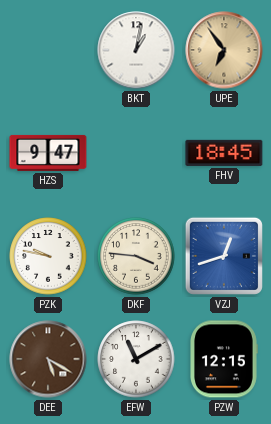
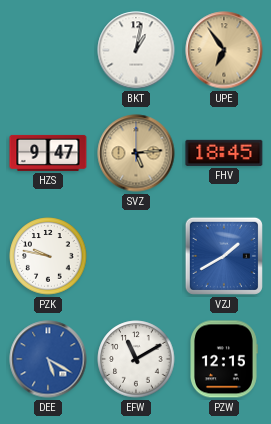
SVZ: none -> 5:14 (136, 153)
DKF: 3:46 -> none (136, 256)
VZJ: 12:42 -> 1:40 (224, 256)
DEE dial: brown -> blue (48, 359)
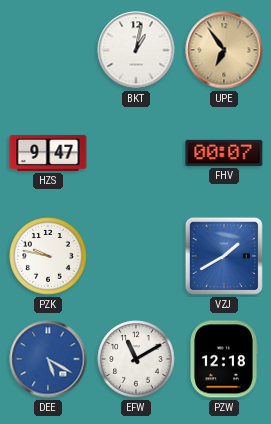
SVZ: 5:14 -> none (136, 153)
FHV: 18:45 -> 00:07 (224, 153)
PZW: 12:15 -> 12:18 (224, 359)
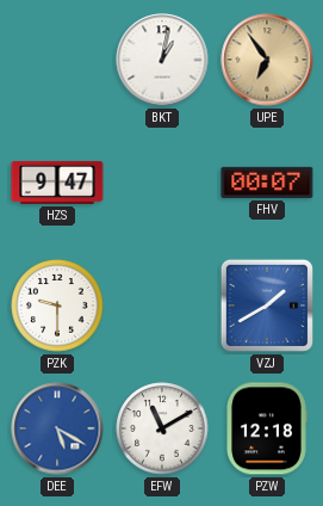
PZK: 9:47 -> 9:30 (57, 306)
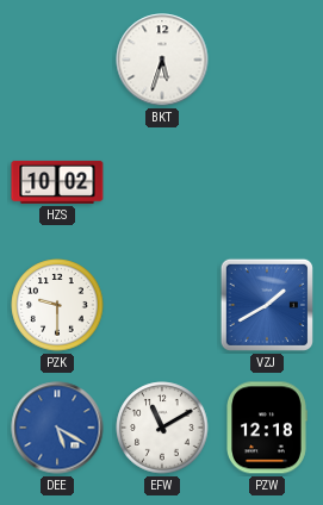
BKT: 1:02 -> 5:33 (162, 60)
UPE: 6:54 -> none (267, 60)
HZS: 9:47 -> 10:02 (57, 182)
FHV: 00:07 -> none (267, 183)
